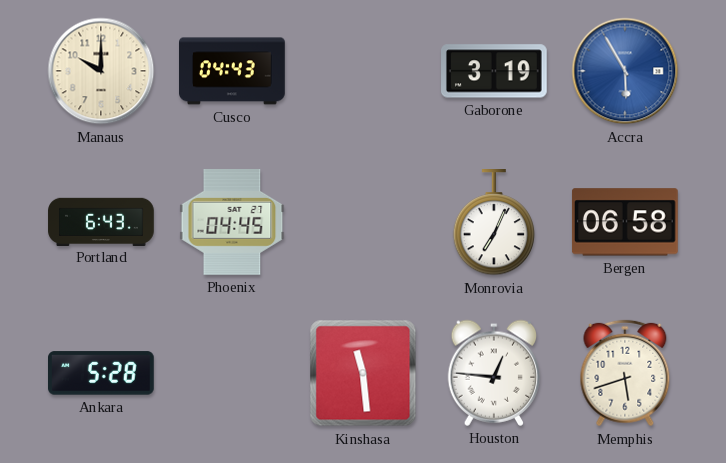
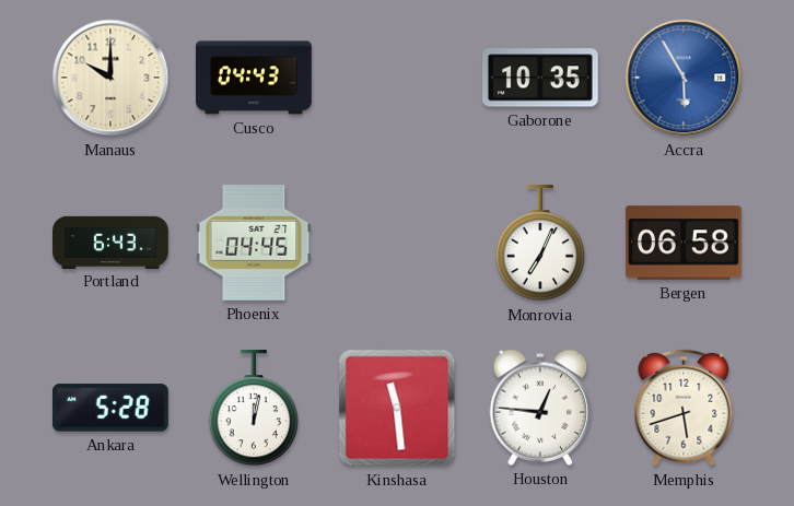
Gaborone: 3:19 -> 10:35 (541, 78)
Wellington: none -> 12:02 (254, 409)
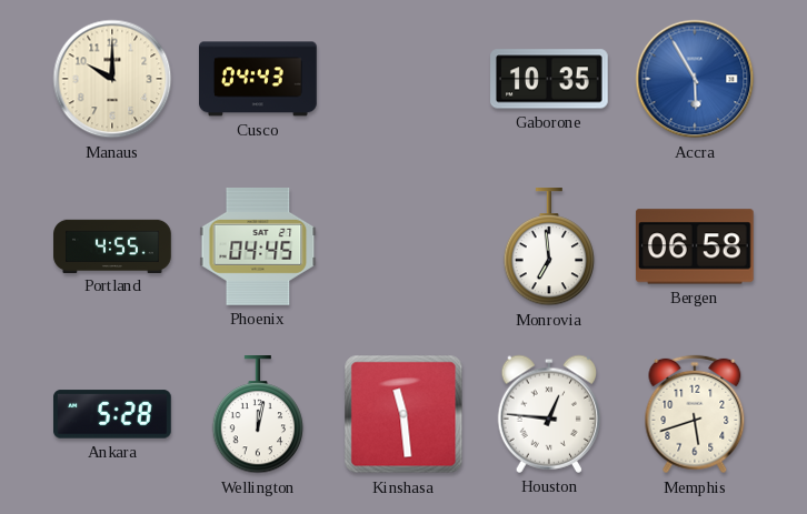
Portland: 6:43 -> 4:55 (112, 245)
Monrovia: 7:04 -> 6:59 (549, 248)
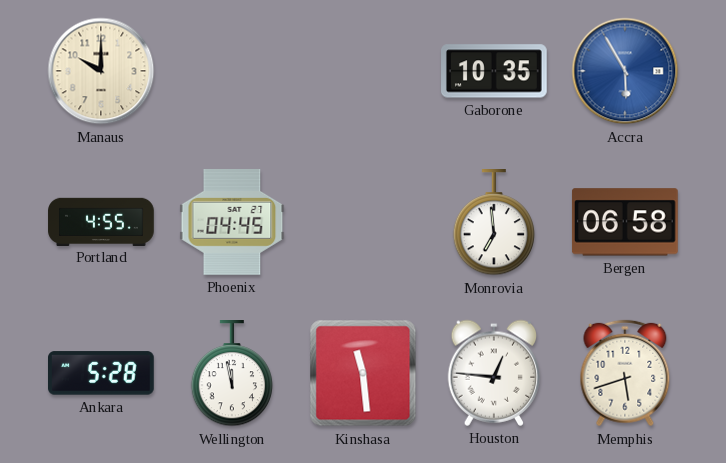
Cusco: 04:43 -> none (258, 79)
Wellington: 12:02 -> 11:58 (232, 374)
